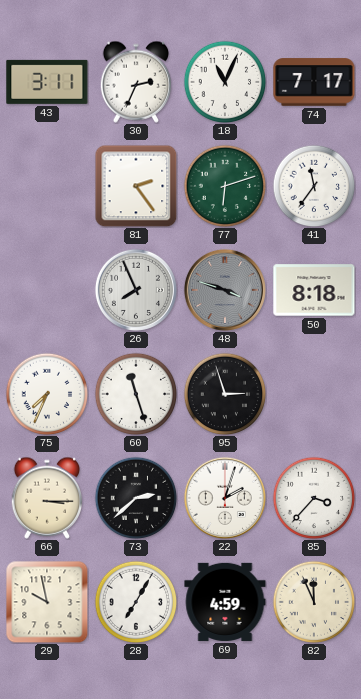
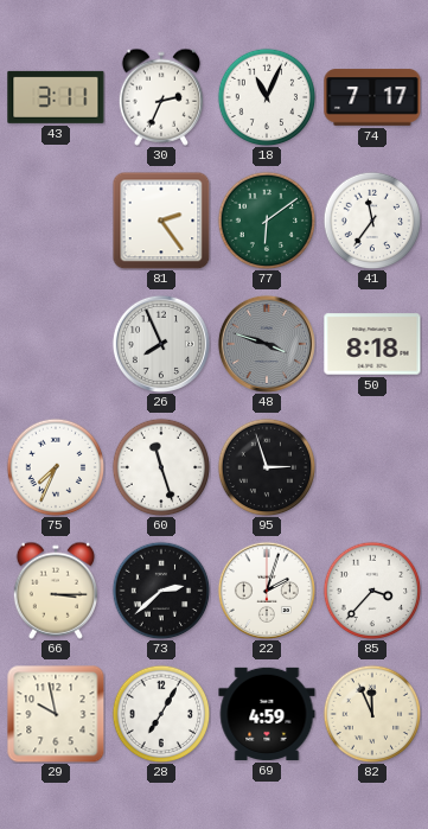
77: 6:12 -> 6:09 (267, 221)
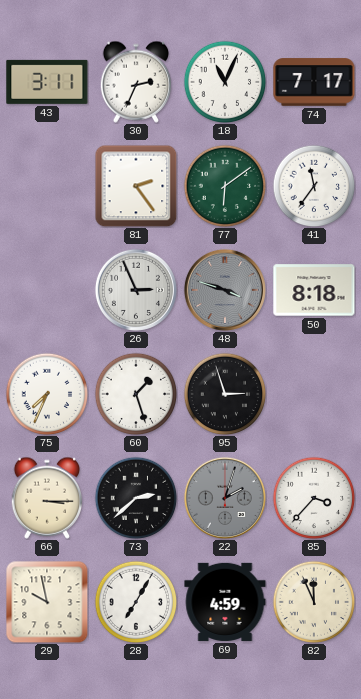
26: 7:56 -> 2:56 (136, 290)
60: 11:27 -> 1:27 (136, 394)
22 dial: white -> grey (225, 498)
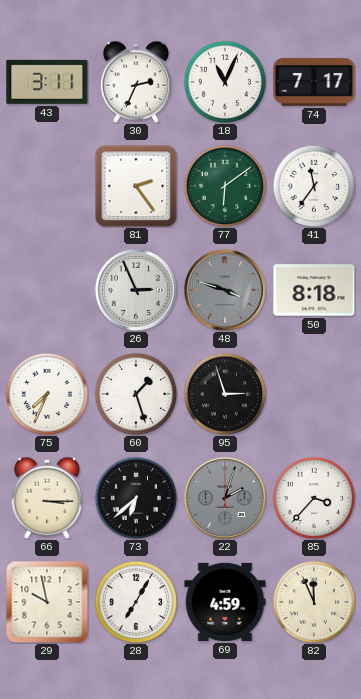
73: 2:38 -> 6:38 (136, 498)
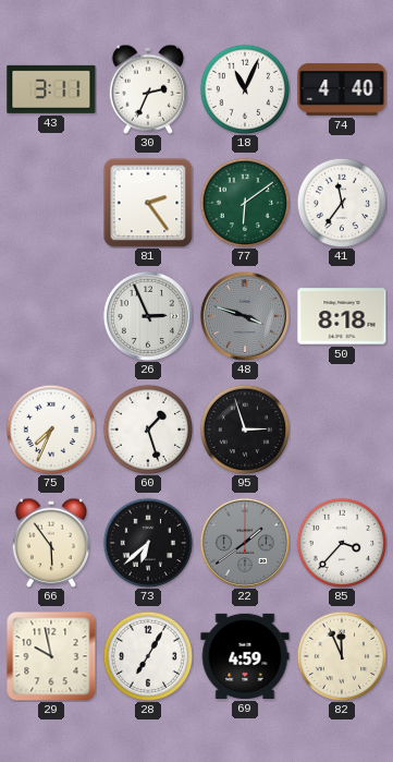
74: 7:17 -> 4:40 (342, 89)
66: 3:15 -> 5:54 (50, 543)
22: 2:03 -> 1:39 (245, 543)
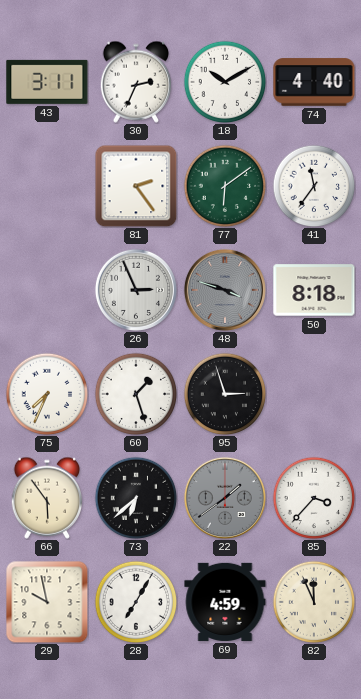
18: 11:04 -> 10:10 (225, 82)
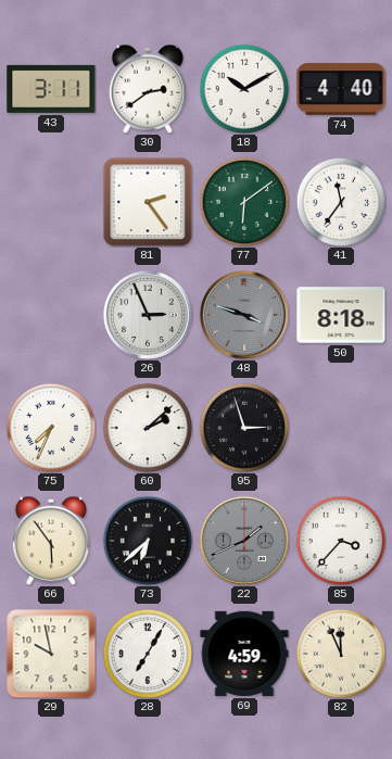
30: 2:34 -> 2:39 (147, 89)
60: 1:27 -> 2:08 (148, 428)
22: 1:39 -> 1:41 (244, 541)
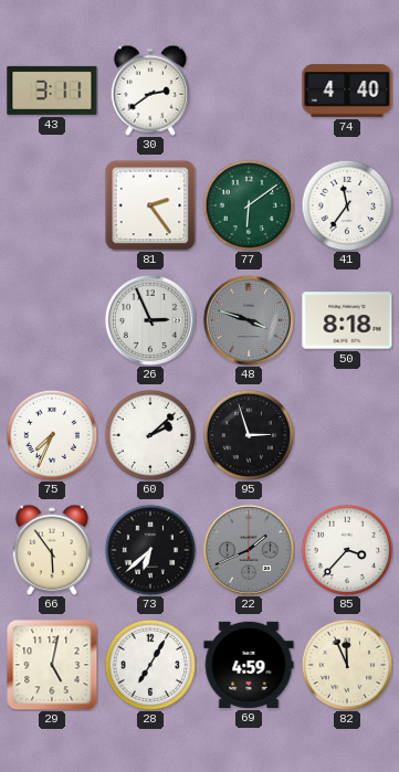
18: 10:10 -> none (244, 89)
29: 9:58 -> 5:02 (52, 665)
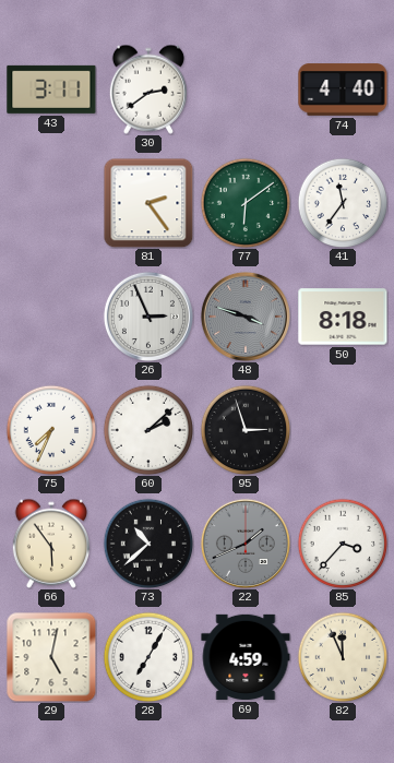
73: 6:38 -> 10:38 (148, 544)
